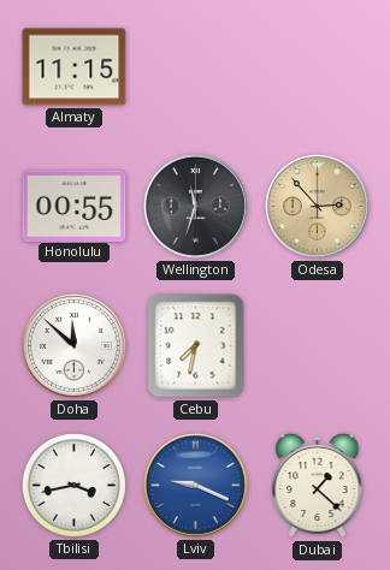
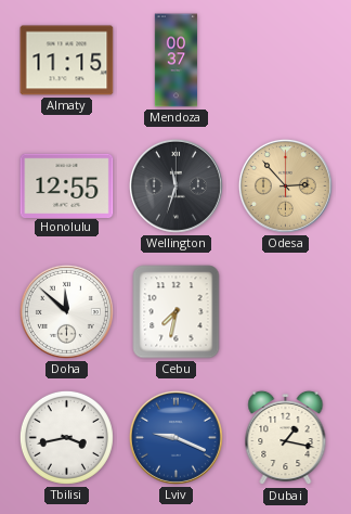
Mendoza: none -> 00:37 (177, 61)
Honolulu: 00:55 -> 12:55 (67, 185)
Dubai: 1:22 -> 1:17 (286, 438)
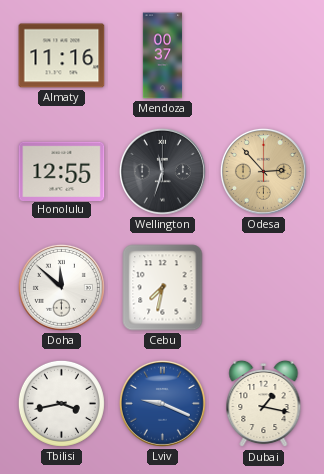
Almaty: 11:15 -> 11:16 (62, 56)
